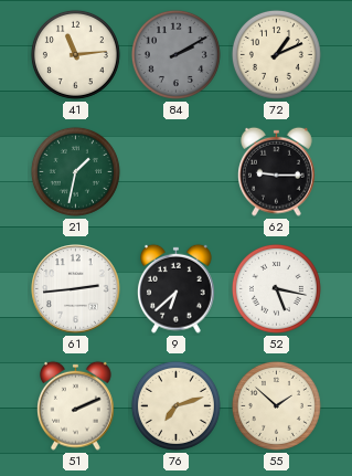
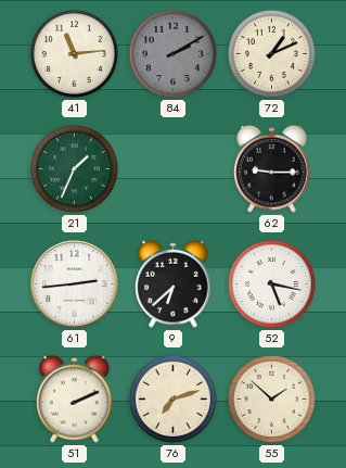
21: 1:32 -> 1:34 (74, 168)
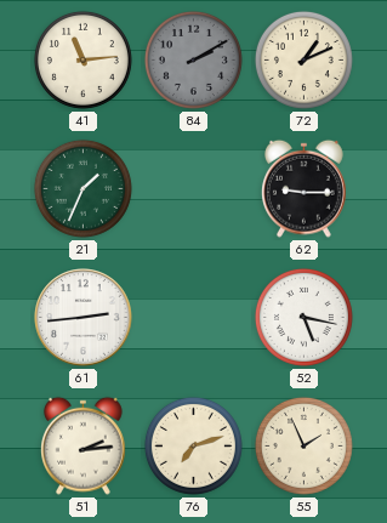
9: 6:38 -> none (174, 283)
51: 2:11 -> 2:14 (84, 445)
55: 1:52 -> 1:56 (303, 445)
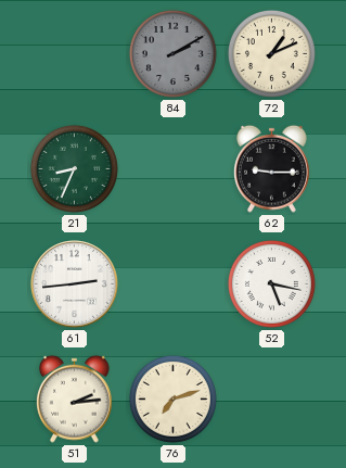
41: 11:14 -> none (82, 59)
21: 1:34 -> 8:34 (74, 168)
55: 1:56 -> none (303, 445)
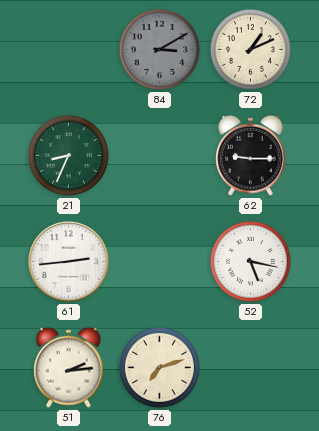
84: 2:10 -> 3:10 (159, 49)
